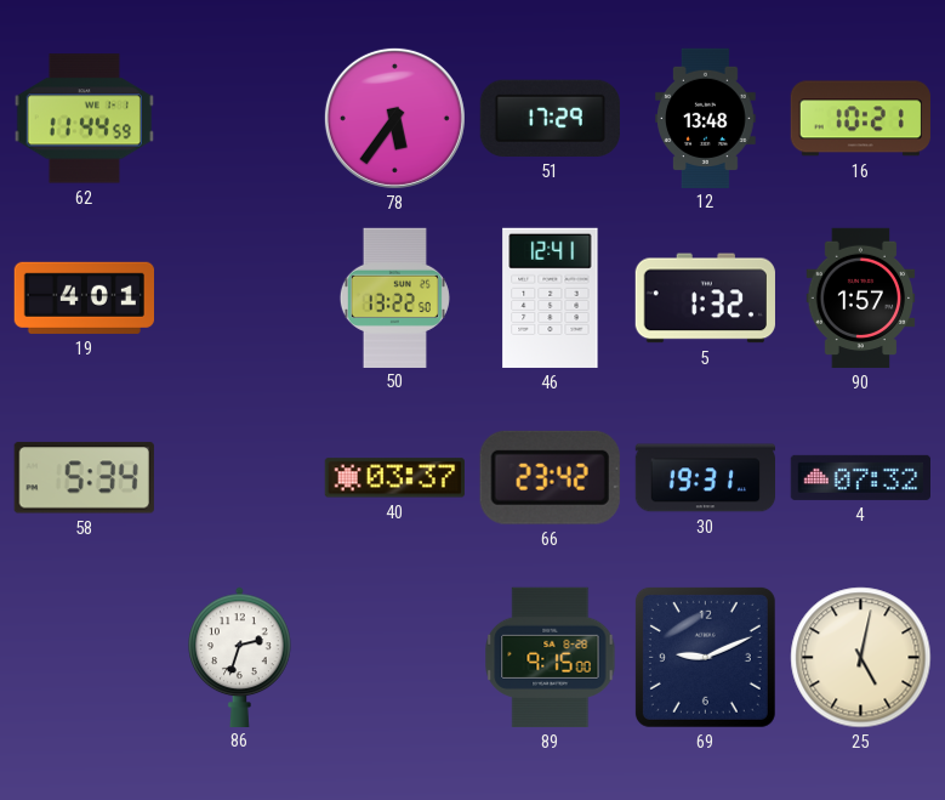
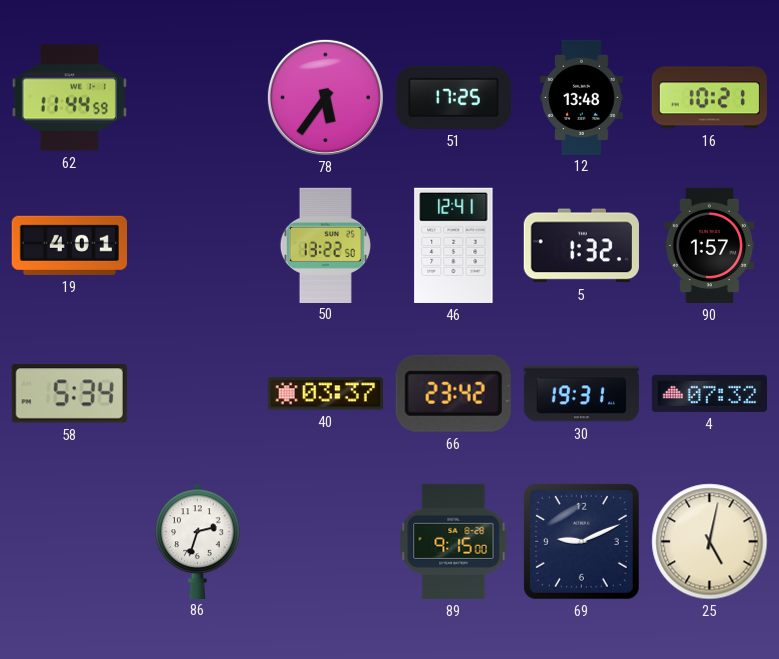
51: 17:29 -> 17:25 (453, 97)
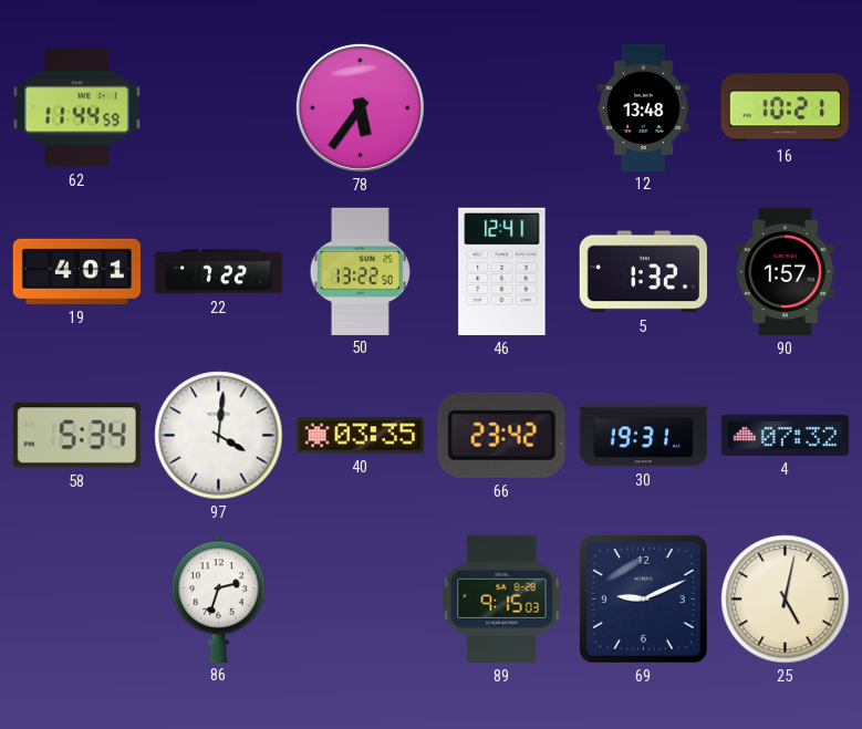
51: 17:25 -> none (453, 97)
22: none -> 7:22 (218, 272)
97: none -> 4:01 (219, 436)
40: 03:37 -> 03:35 (360, 436)
89: 9:15:00 -> 9:15:03 (502, 598)
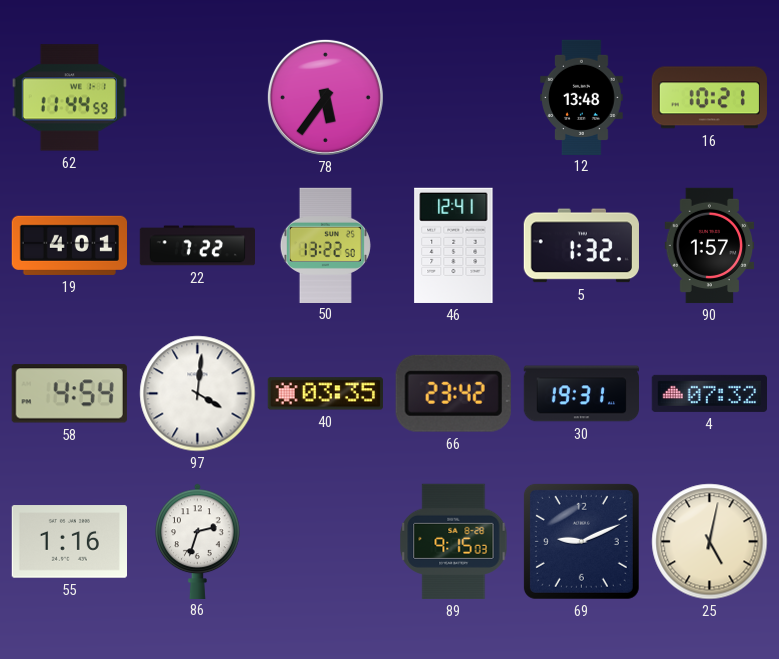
58: 5:34 -> 4:54 (69, 394)
55: none -> 1:16 (69, 542)
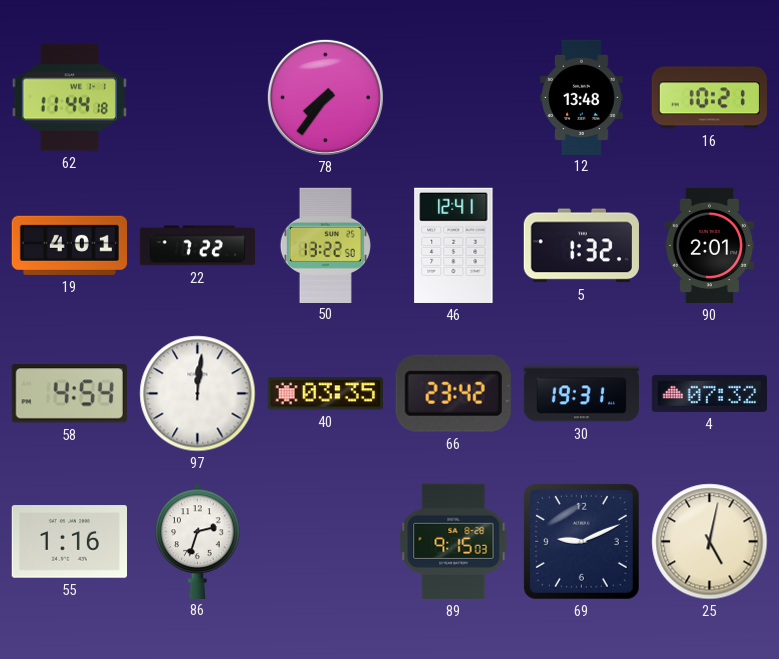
62: 11:44:59 -> 11:44:18 (69, 98)
78: 5:36 -> 7:36 (325, 97)
90: 1:57 -> 2:01 (710, 246)
97: 4:01 -> 12:01 (198, 394)
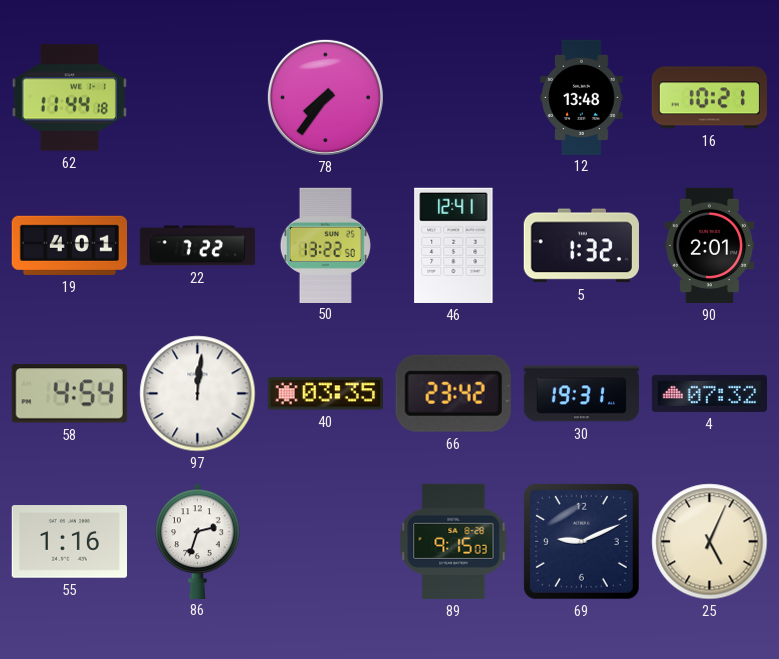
25: 5:02 -> 5:04 (710, 542)
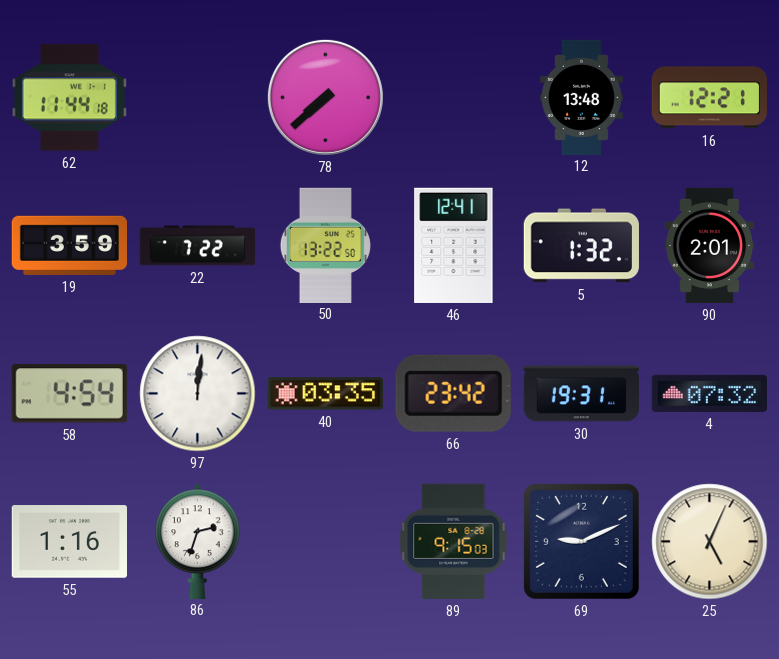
78: 7:36 -> 7:38 (325, 97)
16: 10:21 -> 12:21 (709, 98)
19: 4:01 -> 3:59 (69, 245)
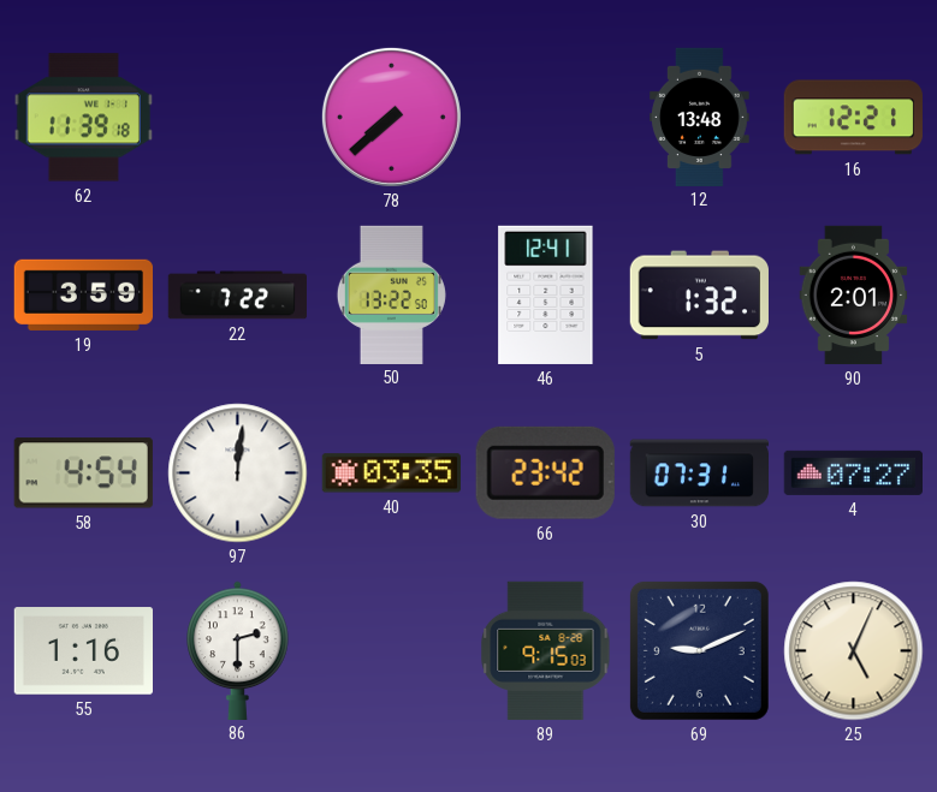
62: 11:44 -> 11:39 (83, 118)
30: 19:31 -> 07:31 (699, 474)
4: 07:32 -> 07:27 (853, 472)
86: 2:33 -> 2:30 (238, 650)
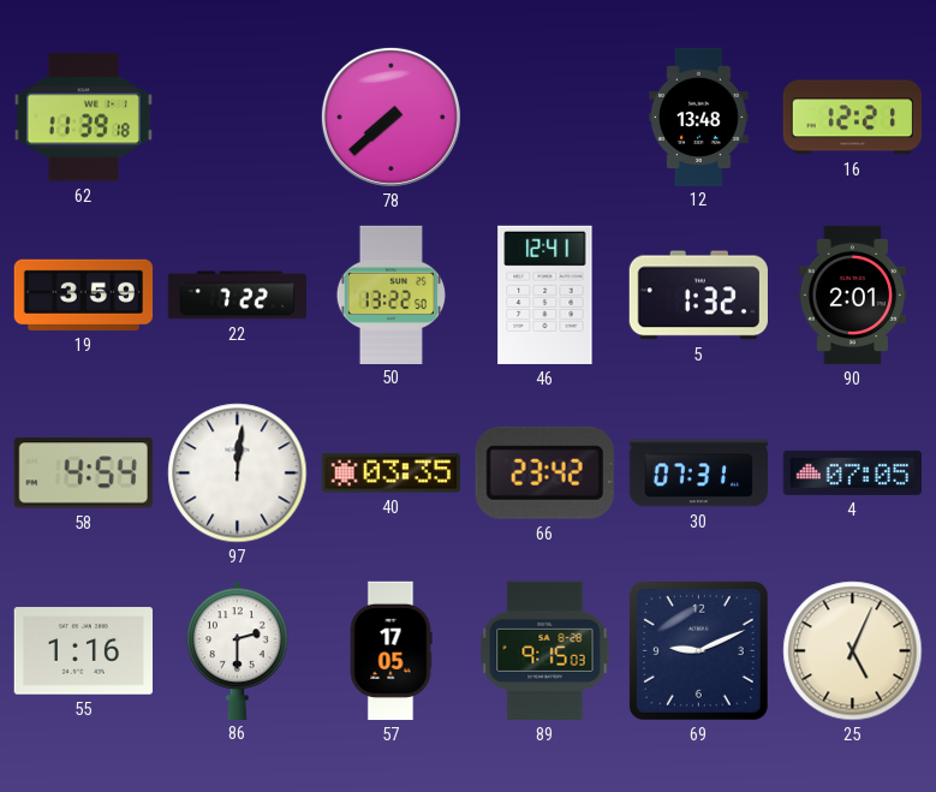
4: 07:27 -> 07:05 (852, 472)
57: none -> 17:05 (391, 651)
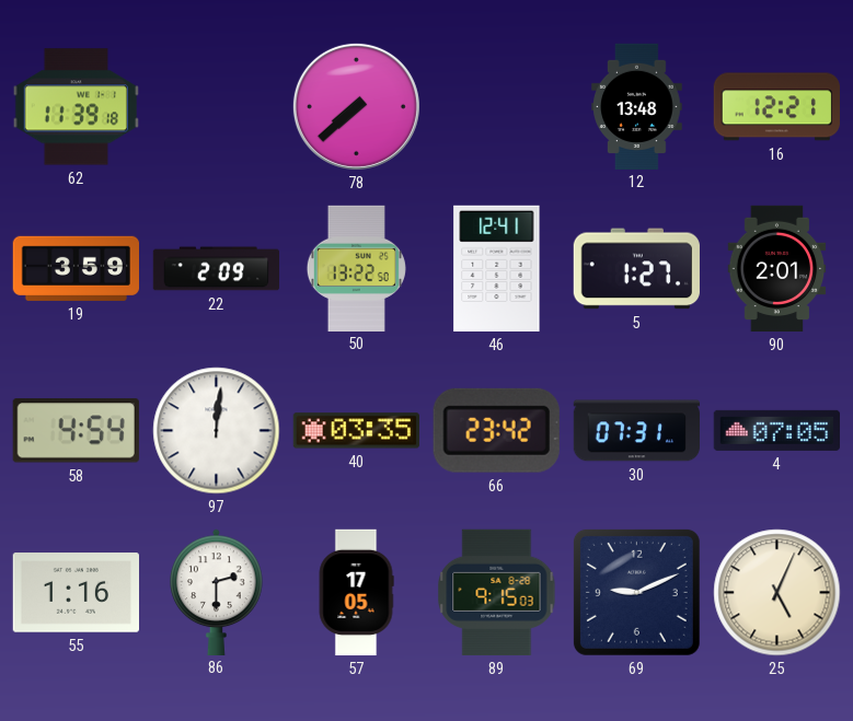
22: 7:22 -> 2:09 (216, 269)
5: 1:32 -> 1:27 (636, 269)
